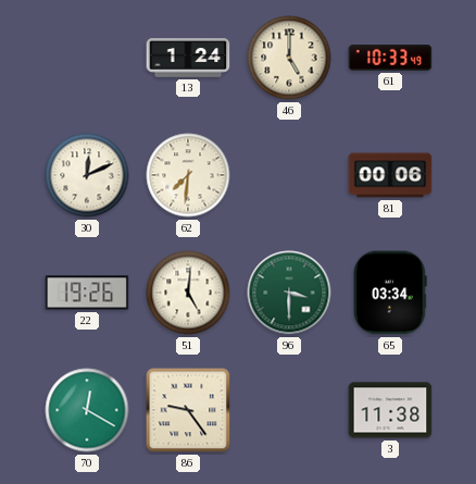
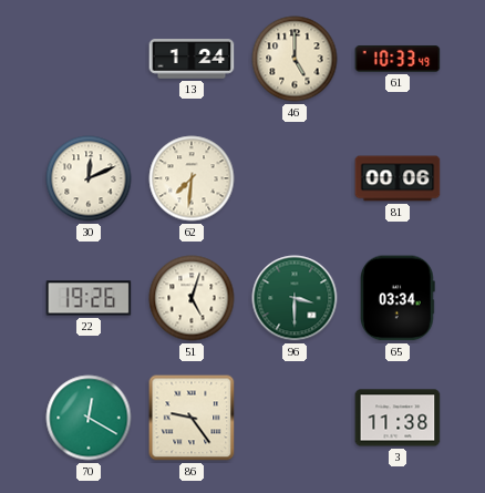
51: 5:01 -> 5:03 (192, 298)
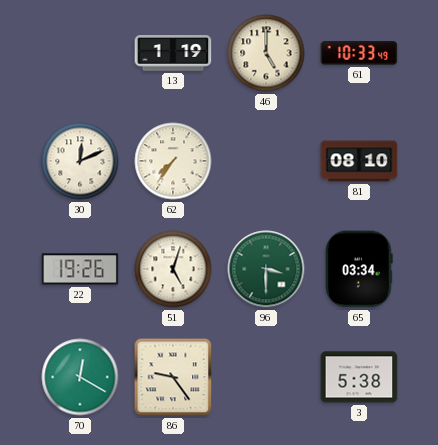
13: 1:24 -> 1:19 (173, 53)
62: 7:31 -> 7:36 (173, 161)
81: 00:06 -> 08:10 (359, 161)
3: 11:38 -> 5:38 (359, 377)
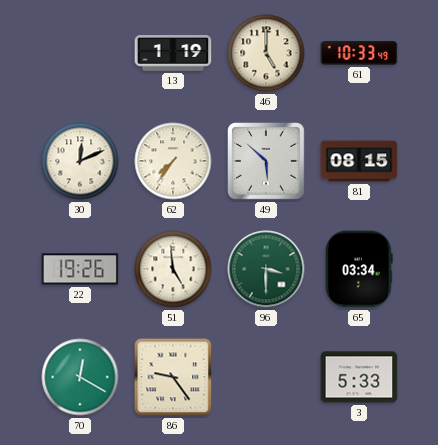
49: none -> 5:52 (266, 161)
81: 08:10 -> 08:15 (359, 161)
51: 5:03 -> 4:59 (173, 269)
3: 5:38 -> 5:33 (359, 377)
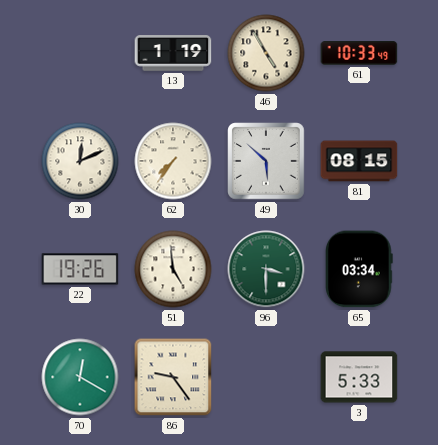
46: 5:00 -> 4:55 (266, 53)
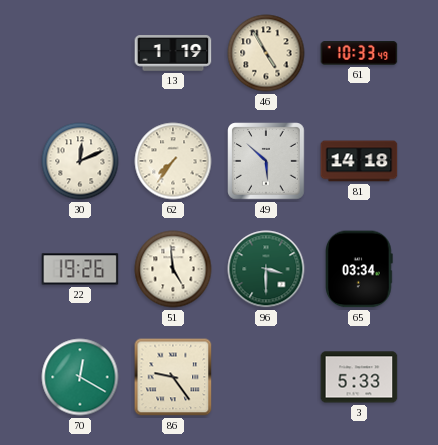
81: 08:15 -> 14:18 (359, 161)
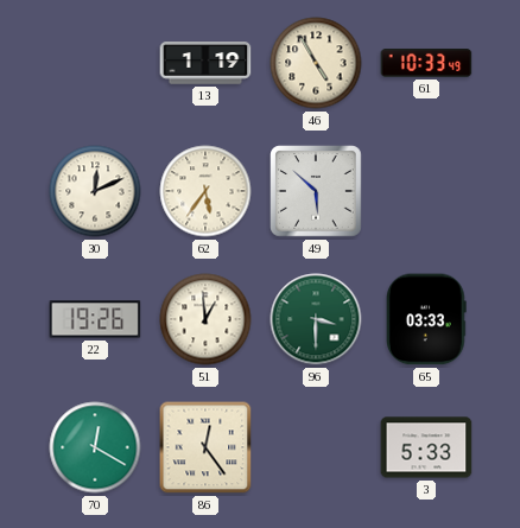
62: 7:36 -> 5:36 (205, 191)
81: 14:18 -> none (359, 161)
51: 4:59 -> 12:59 (205, 319)
65: 03:34 -> 03:33 (427, 319)
86: 9:24 -> 12:24 (205, 447)
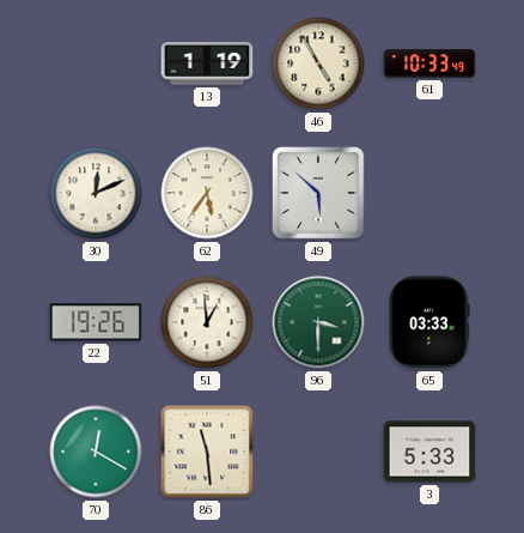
86: 12:24 -> 11:29 (207, 452)
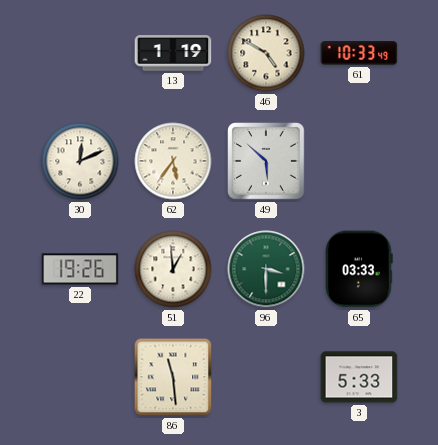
46: 4:55 -> 4:50 (266, 53)
70: 12:20 -> none (96, 452)
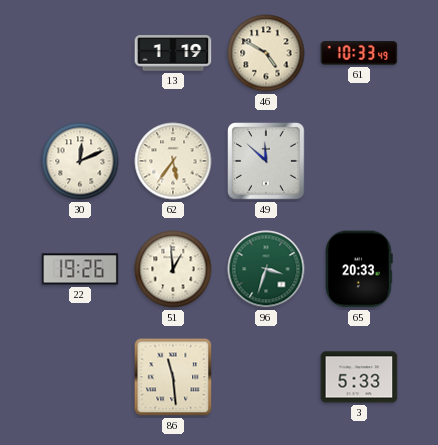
49: 5:52 -> 11:52 (266, 161)
96: 3:30 -> 3:33 (266, 269)
65: 03:33 -> 20:33 (360, 269)
